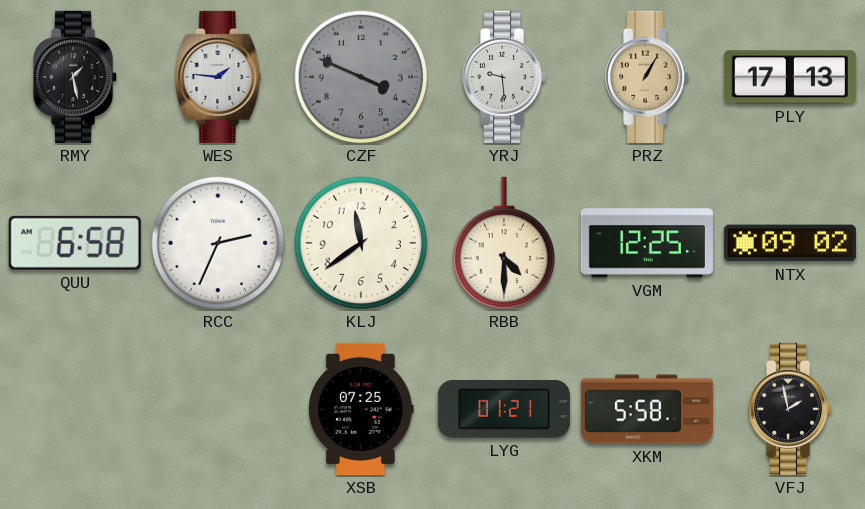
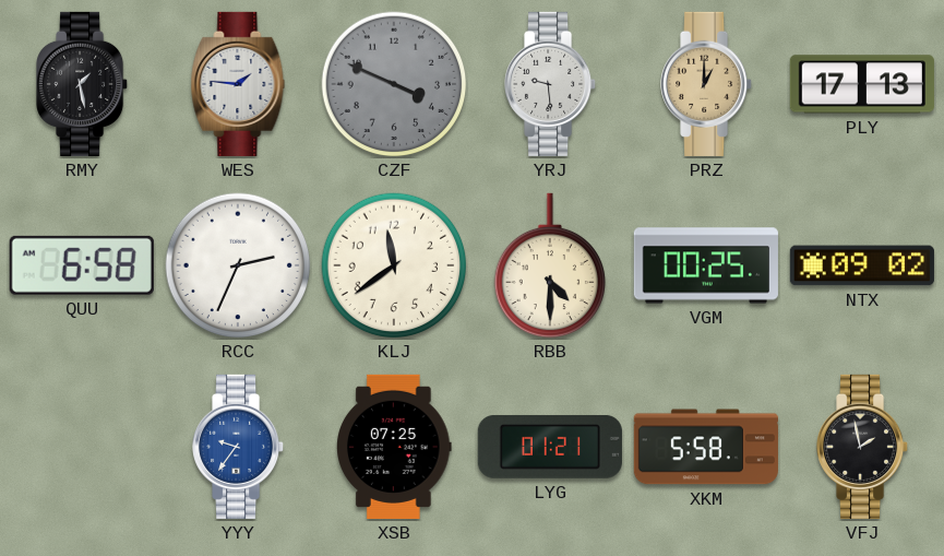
PRZ: 1:05 -> 1:00 (707, 84)
VGM: 12:25 -> 00:25 (706, 265)
YYY: none -> 9:36 (239, 447)
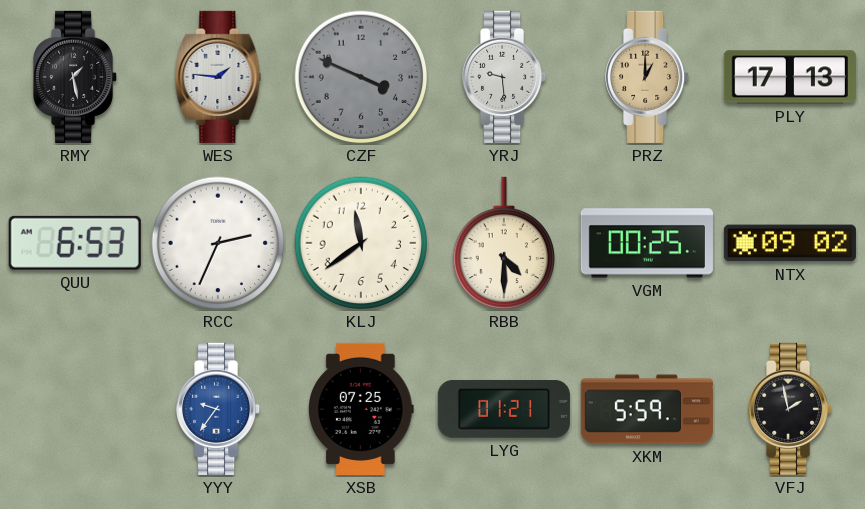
QUU: 6:58 -> 6:53 (75, 243)
XKM: 5:58 -> 5:59 (647, 409)
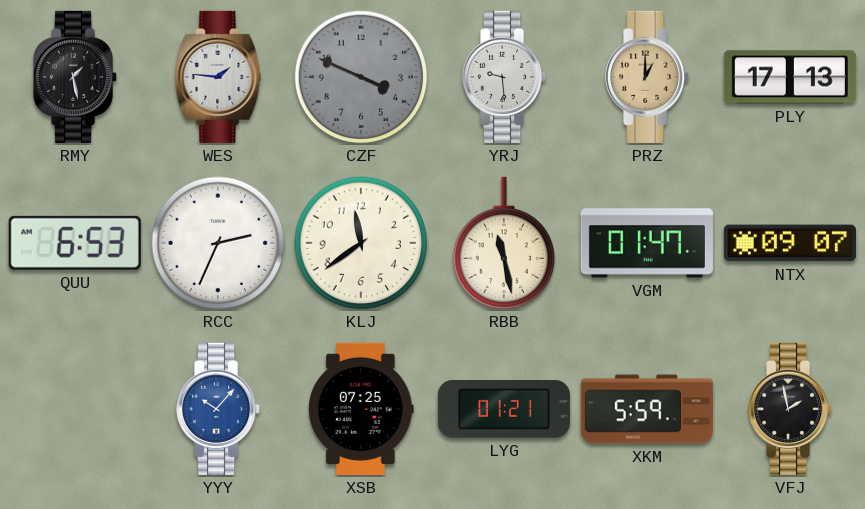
RBB: 4:30 -> 11:28 (503, 243)
VGM: 00:25 -> 01:47 (647, 243)
NTX: 09:02 -> 09:07 (790, 243)
YYY: 9:36 -> 10:07 (219, 409)
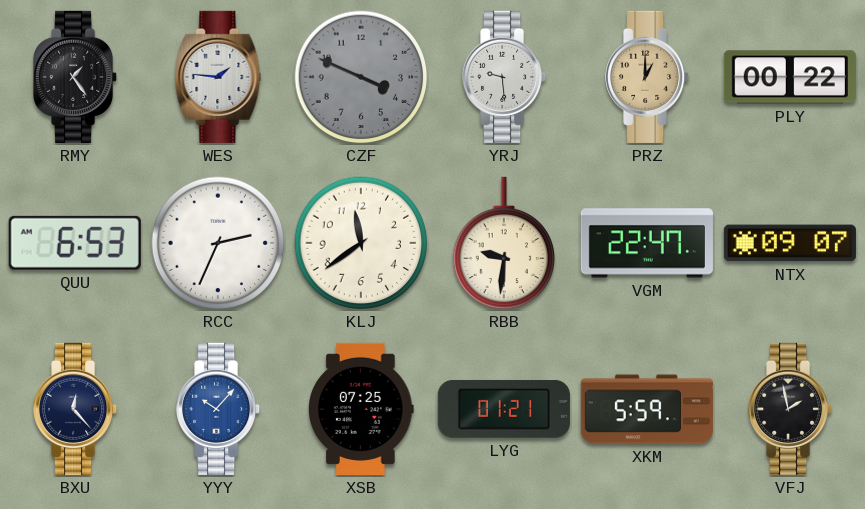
RMY: 1:28 -> 1:24 (76, 77)
PLY: 17:13 -> 00:22 (790, 77)
RBB: 11:28 -> 9:31 (503, 243)
VGM: 01:47 -> 22:47 (647, 243)
BXU: none -> 12:23 (76, 409)
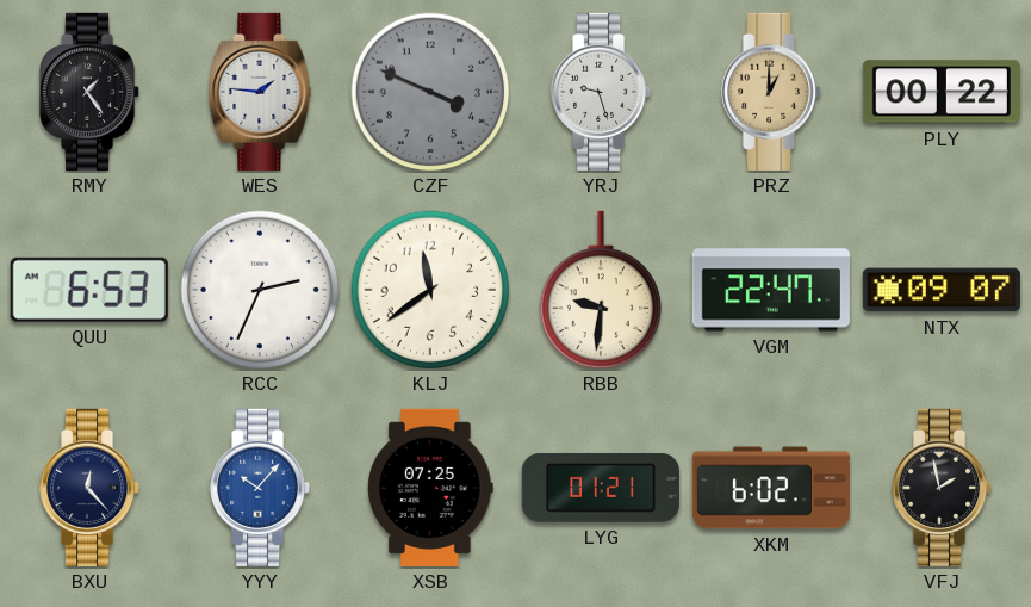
YRJ: 9:29 -> 9:27 (602, 92)
XKM: 5:59 -> 6:02 (771, 488)
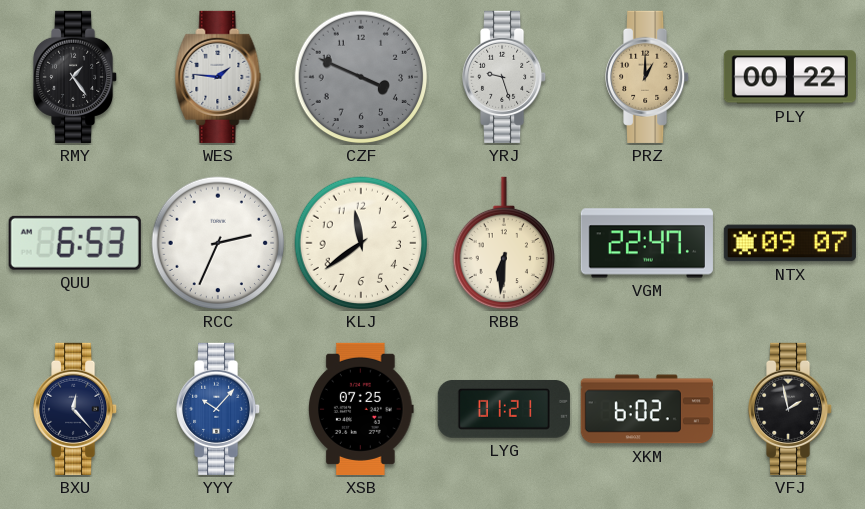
RBB: 9:31 -> 6:31 (503, 243)
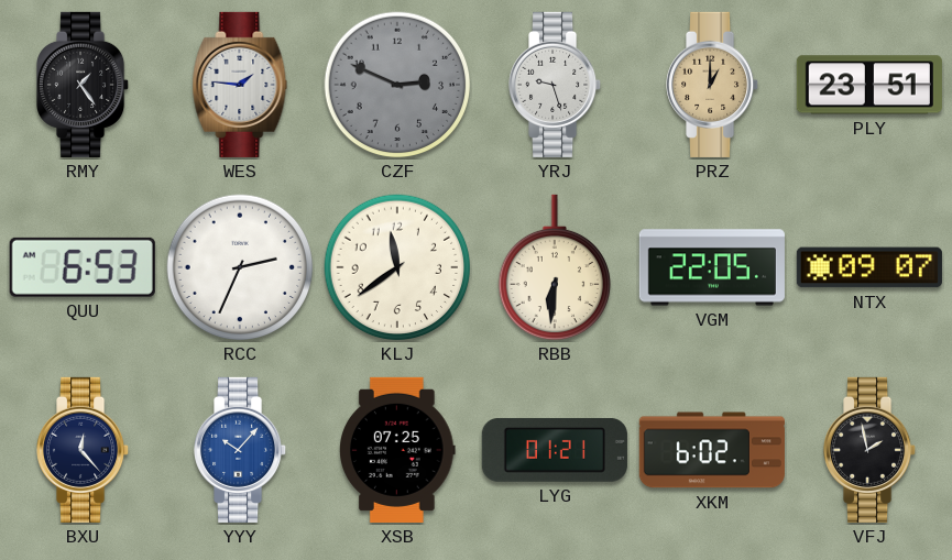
CZF: 3:49 -> 2:49 (397, 85)
PLY: 00:22 -> 23:51 (869, 85)
VGM: 22:47 -> 22:05 (712, 267)
